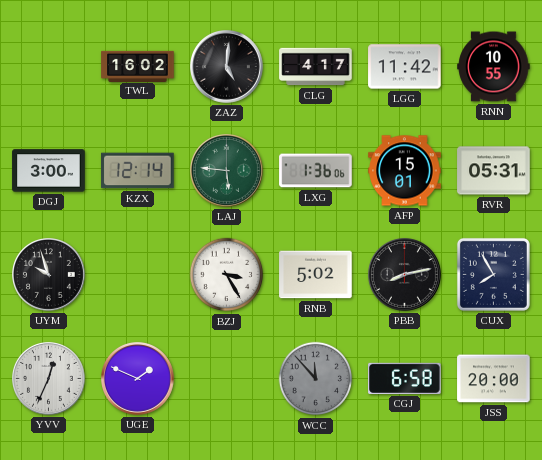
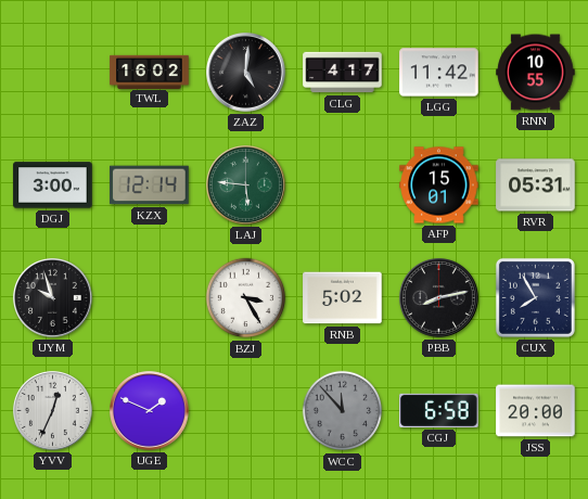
LXG: 1:36 -> none (316, 171)
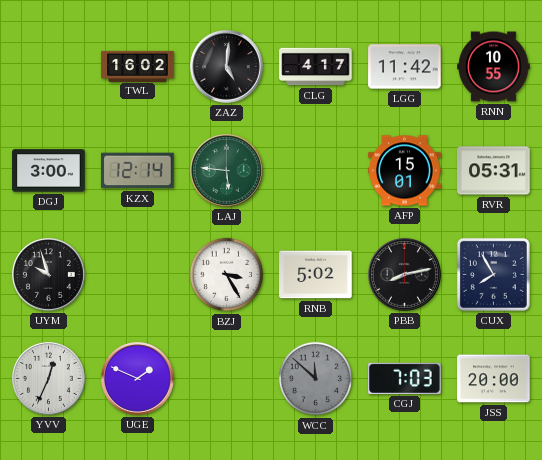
WCC: 11:53 -> 11:52 (316, 379)
CGJ: 6:58 -> 7:03 (405, 378)
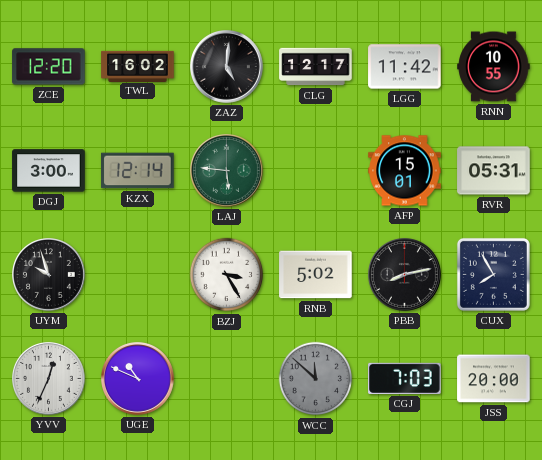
ZCE: none -> 12:20 (49, 67)
CLG: 4:17 -> 12:17 (316, 67)
UGE: 1:49 -> 10:49 (138, 379)
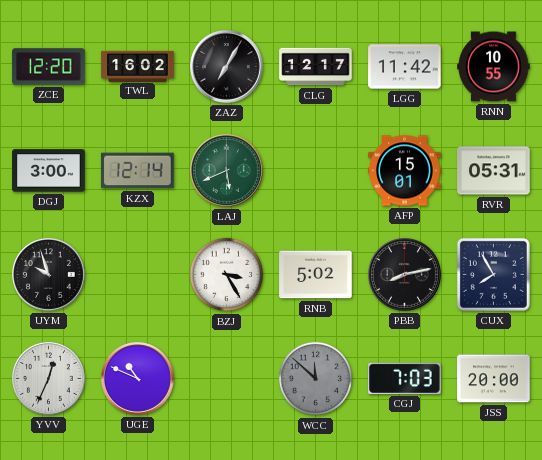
ZAZ: 5:01 -> 7:05 (227, 67)
LAJ: 5:46 -> 5:41 (227, 171)
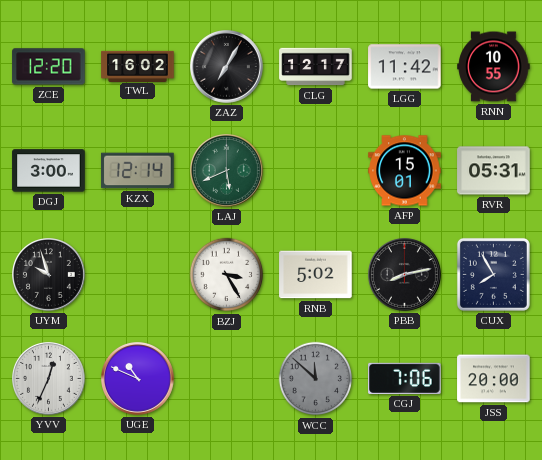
CGJ: 7:03 -> 7:06 (405, 378)
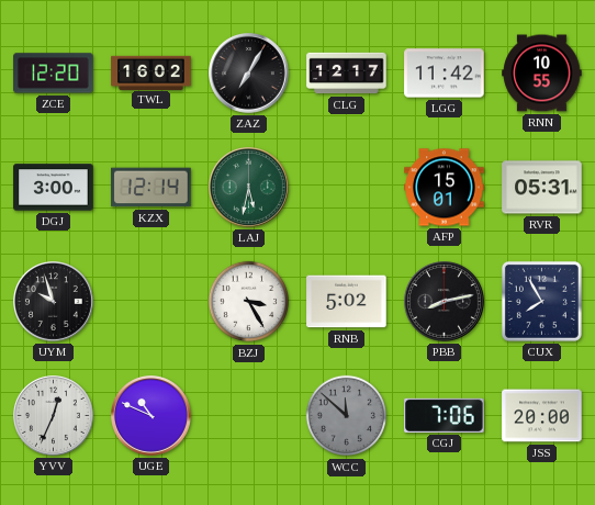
LAJ: 5:41 -> 5:32 (249, 188)
